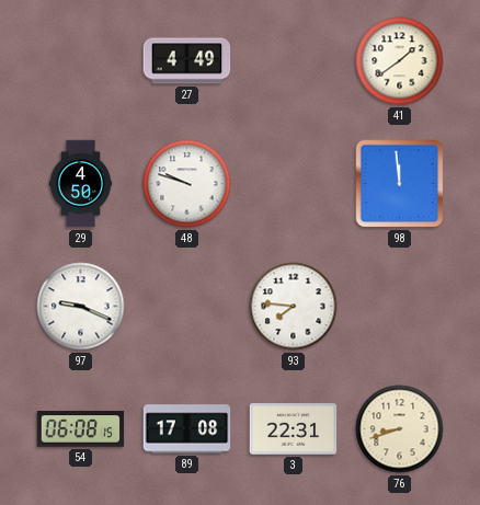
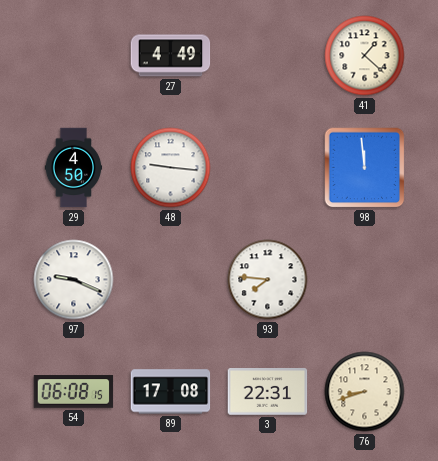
41: 1:39 -> 1:22 (365, 56)
48: 9:48 -> 9:16 (171, 168)
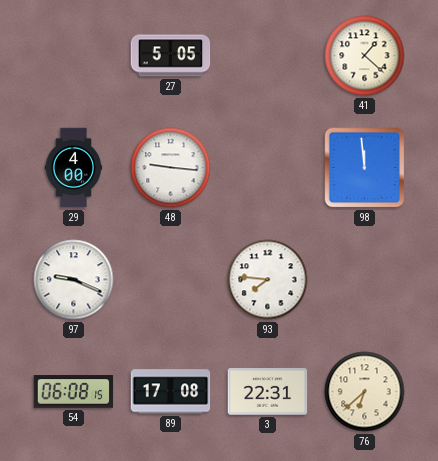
27: 4:49 -> 5:05 (171, 56)
29: 4:50 -> 4:00 (74, 168)
76: 8:42 -> 6:38 (365, 392)
